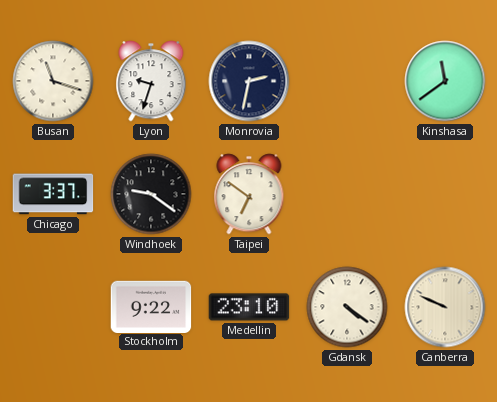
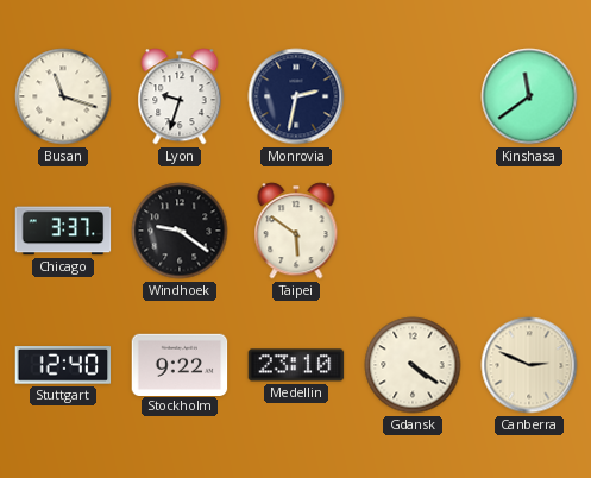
Taipei: 6:51 -> 5:51 (296, 231)
Stuttgart: none -> 12:40 (63, 366)
Canberra: 9:49 -> 2:49 (529, 365)
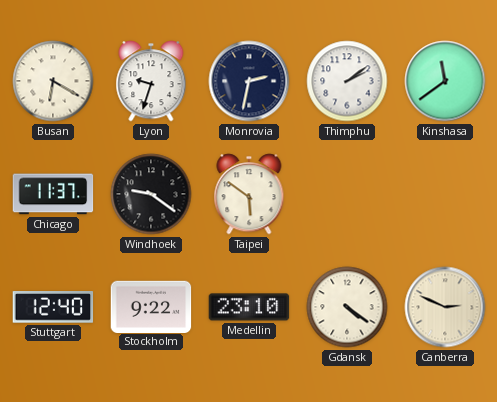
Busan: 11:18 -> 6:20 (53, 81)
Thimphu: none -> 2:09 (347, 81)
Chicago: 3:37 -> 11:37 (53, 194)
